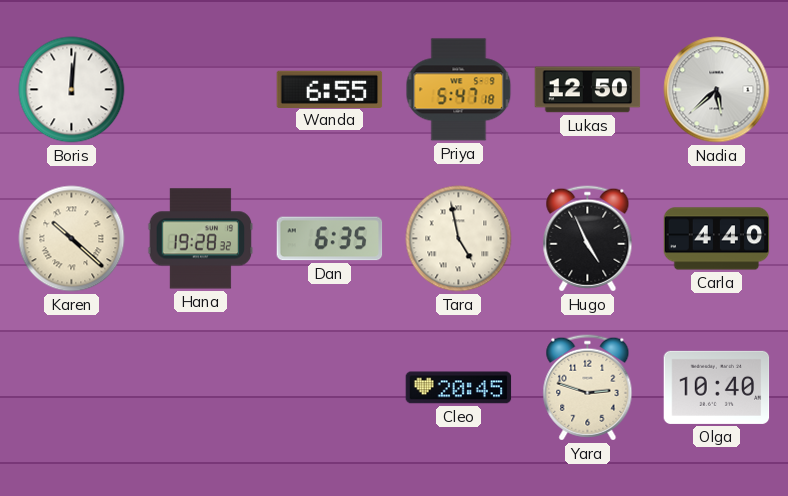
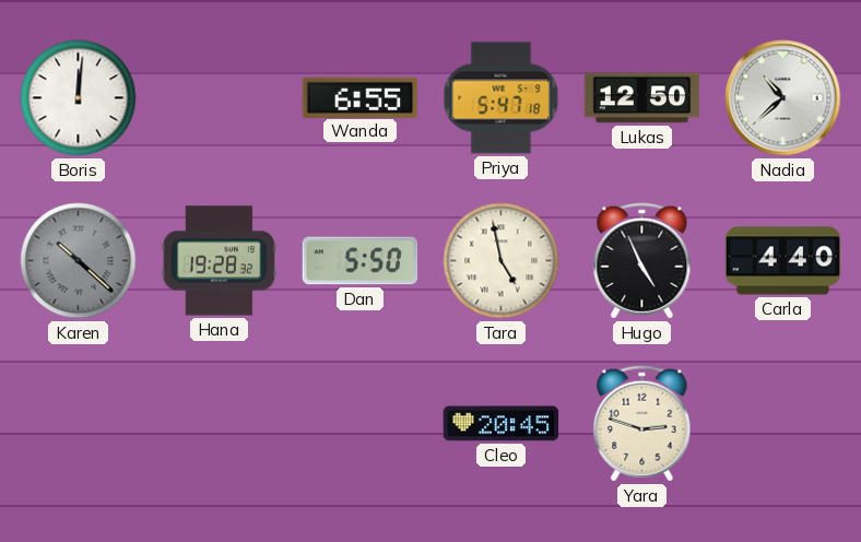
Nadia: 5:38 -> 10:38 (783, 98)
Karen dial: cream -> grey (79, 261)
Dan: 6:35 -> 5:50 (361, 261)
Olga: 10:40 -> none (717, 387)
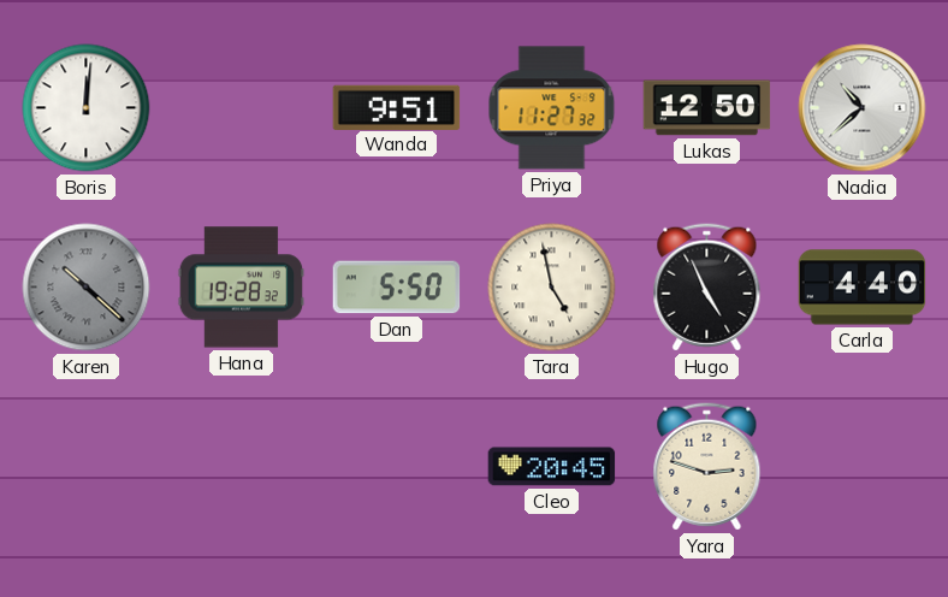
Wanda: 6:55 -> 9:51 (397, 107)
Priya: 5:47 -> 11:27 (552, 108)
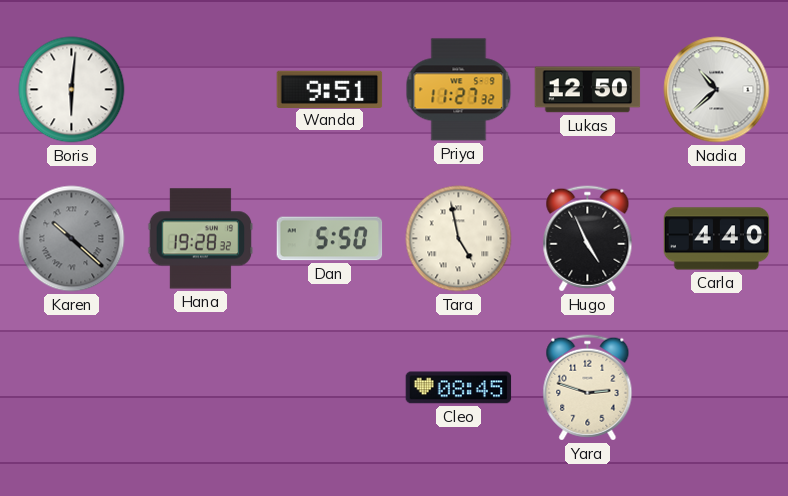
Boris: 12:01 -> 6:01 (72, 90)
Cleo: 20:45 -> 08:45 (459, 388)
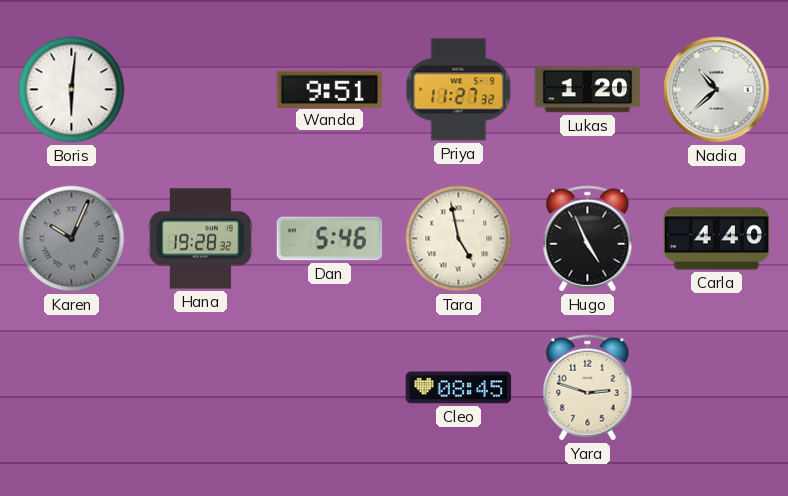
Lukas: 12:50 -> 1:20 (588, 90)
Karen: 10:22 -> 10:04 (72, 239)
Dan: 5:50 -> 5:46 (330, 239)
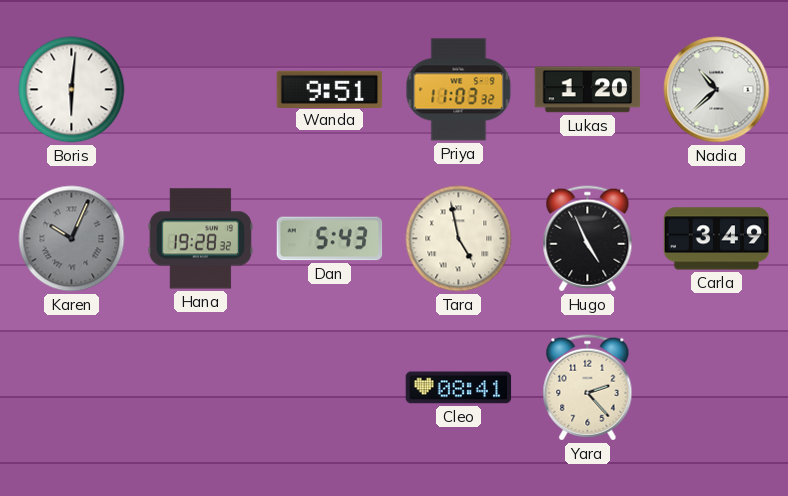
Priya: 11:27 -> 11:03 (459, 90)
Dan: 5:46 -> 5:43 (330, 239)
Carla: 4:40 -> 3:49 (717, 239)
Cleo: 08:45 -> 08:41 (459, 388)
Yara: 2:48 -> 2:23 (588, 388)
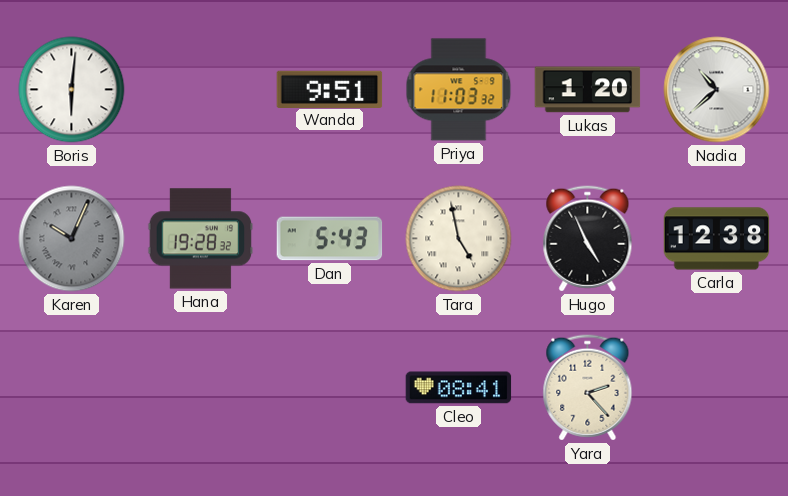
Carla: 3:49 -> 12:38 (717, 239)
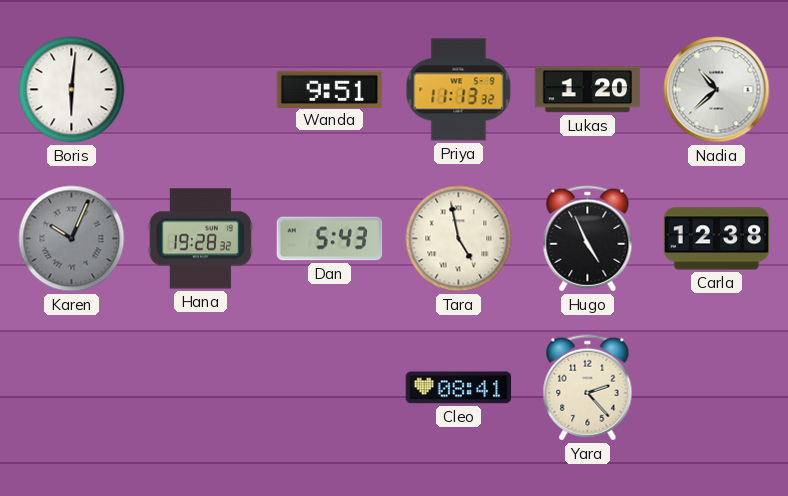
Priya: 11:03 -> 11:13 (459, 90)
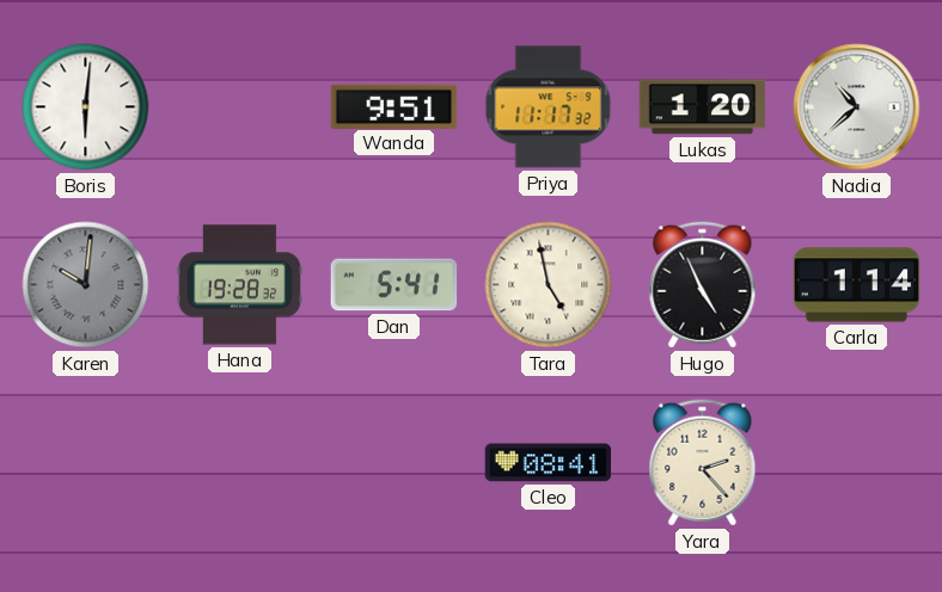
Priya: 11:13 -> 11:17 (549, 107)
Karen: 10:04 -> 10:01 (86, 285)
Dan: 5:43 -> 5:41 (394, 285)
Carla: 12:38 -> 1:14 (857, 285)
